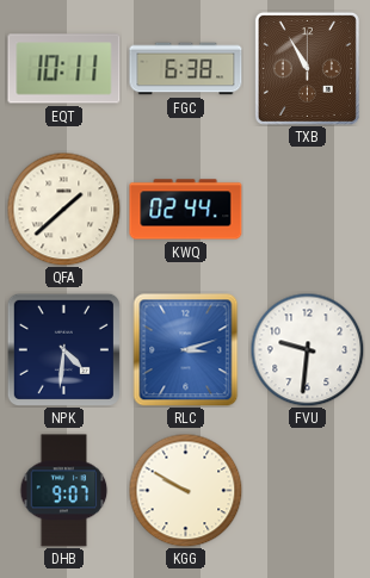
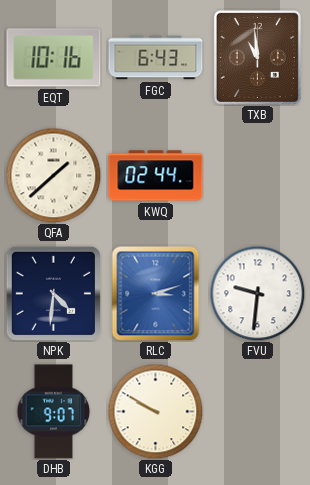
EQT: 10:11 -> 10:16 (54, 58)
FGC: 6:38 -> 6:43 (156, 58)
TXB: 10:55 -> 10:59 (257, 57)
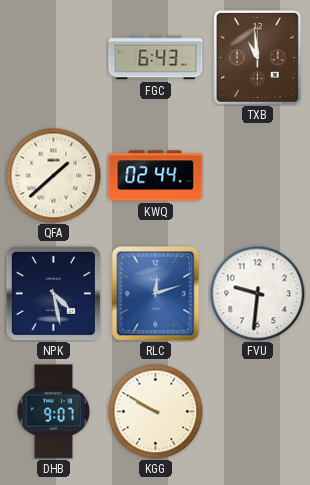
EQT: 10:16 -> none (54, 58)
NPK: 4:31 -> 4:28 (53, 293)
RLC: 3:12 -> 12:12 (156, 293)
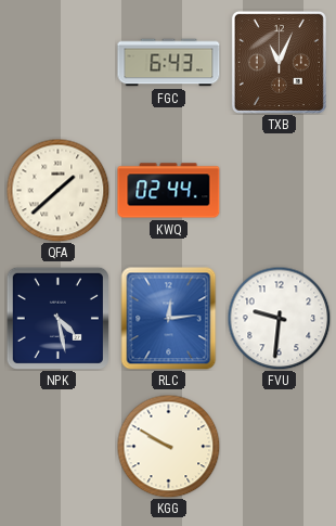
TXB: 10:59 -> 11:04 (279, 62)
RLC: 12:12 -> 12:14 (169, 318)
DHB: 9:07 -> none (54, 412)
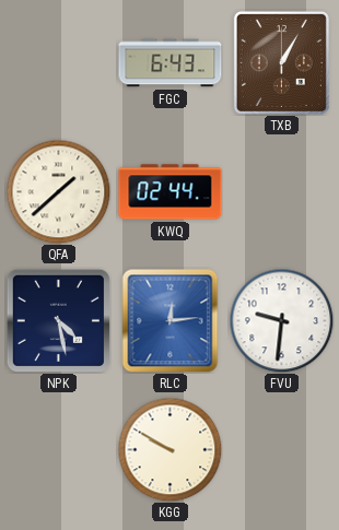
TXB: 11:04 -> 1:05 (281, 62)
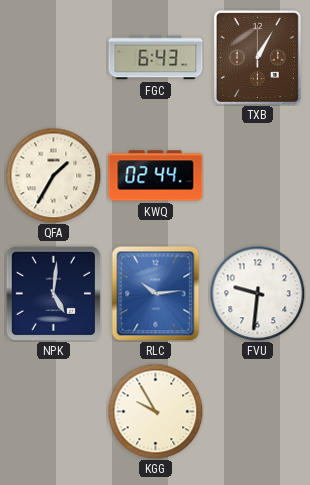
QFA: 1:38 -> 1:35 (53, 175)
NPK: 4:28 -> 5:01 (53, 293)
RLC: 12:14 -> 10:14 (156, 293)
KGG: 9:50 -> 9:55 (155, 411)
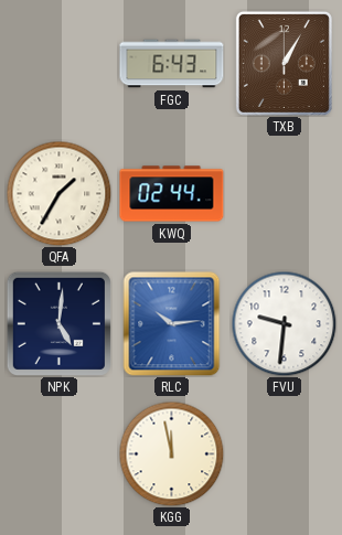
KGG: 9:55 -> 11:58 (171, 453)
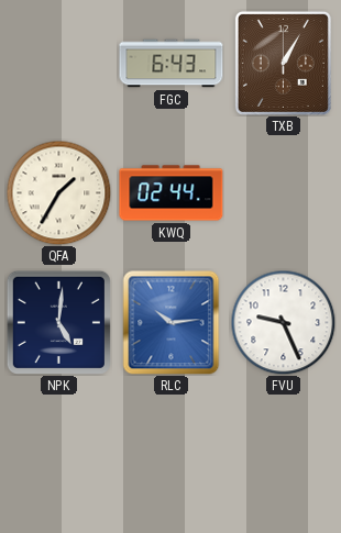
FVU: 9:31 -> 9:26 (283, 322)
KGG: 11:58 -> none (171, 453)
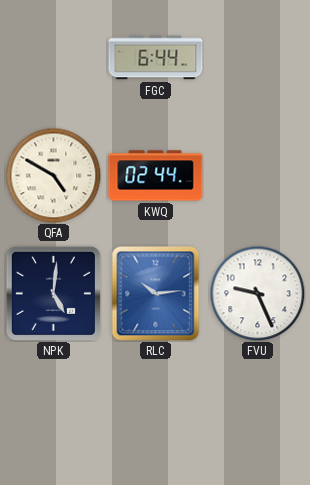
FGC: 6:43 -> 6:44 (156, 58)
TXB: 1:05 -> none (283, 63)
QFA: 1:35 -> 4:50 (53, 175)
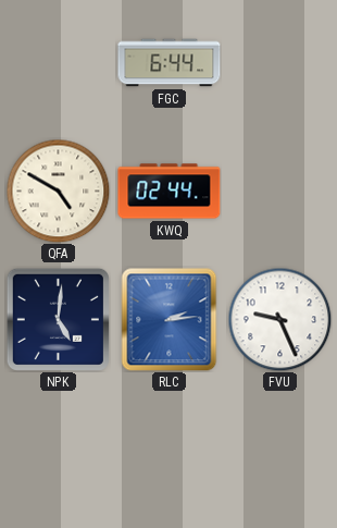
RLC: 10:14 -> 2:14 (170, 319)
